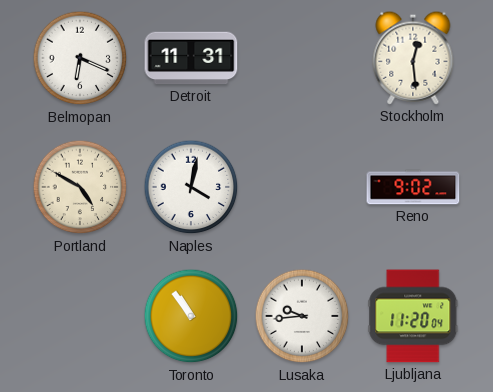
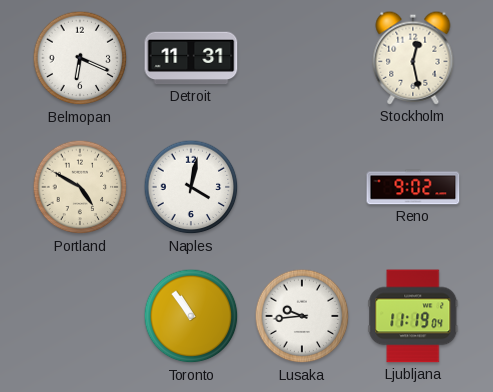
Stockholm: 12:29 -> 12:28 (413, 58)
Ljubljana: 11:20 -> 11:19 (413, 316)
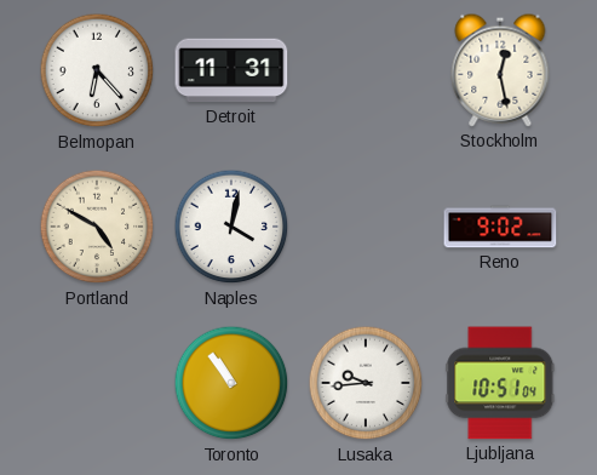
Belmopan: 6:19 -> 6:23 (97, 70)
Ljubljana: 11:19 -> 10:51 (500, 383)
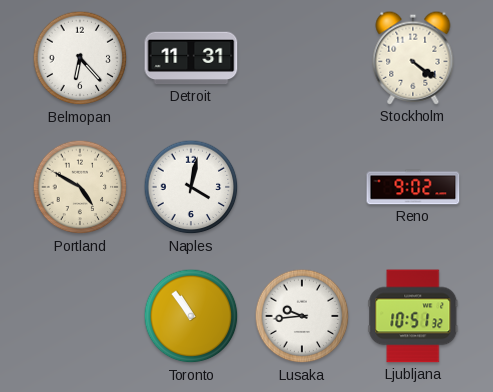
Stockholm: 12:28 -> 4:21 (413, 58)
Ljubljana: 10:51:04 -> 10:51:32 (413, 316)
